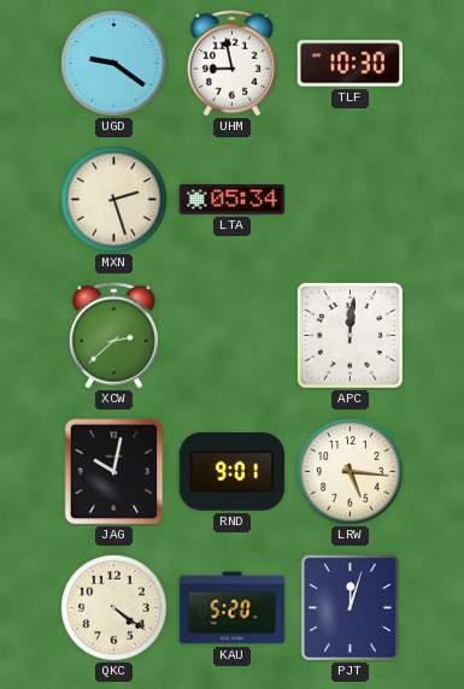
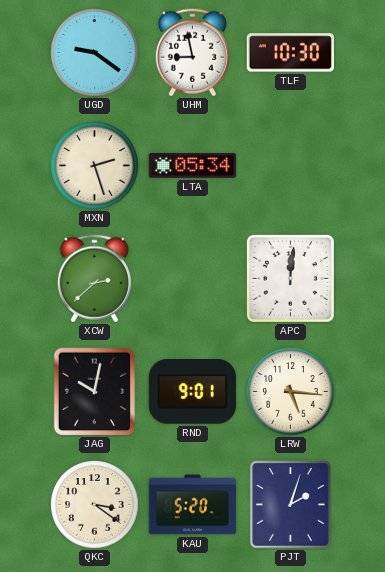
QKC: 4:21 -> 3:21 (95, 505)
PJT: 12:03 -> 2:03 (291, 505)
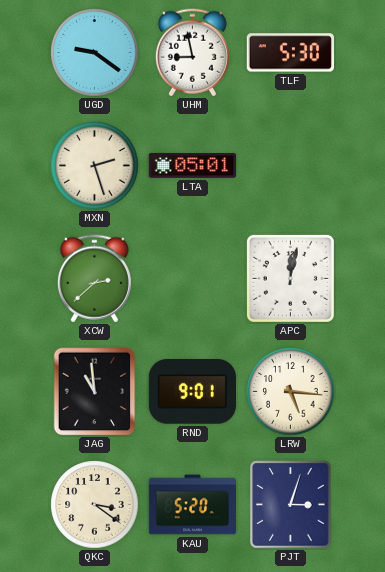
TLF: 10:30 -> 5:30 (290, 53)
LTA: 05:34 -> 05:01 (192, 166)
APC: 12:01 -> 12:02 (290, 278)
JAG: 10:02 -> 10:59 (95, 392)
PJT: 2:03 -> 3:03 (291, 505)
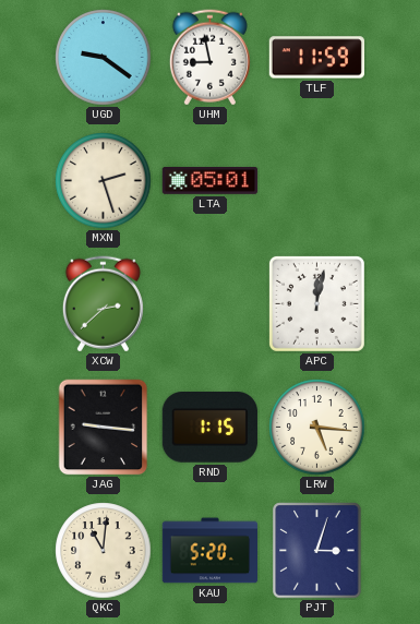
TLF: 5:30 -> 11:59 (316, 58)
JAG: 10:59 -> 9:16 (104, 428)
RND: 9:01 -> 1:15 (209, 428)
QKC: 3:21 -> 11:01 (104, 551)
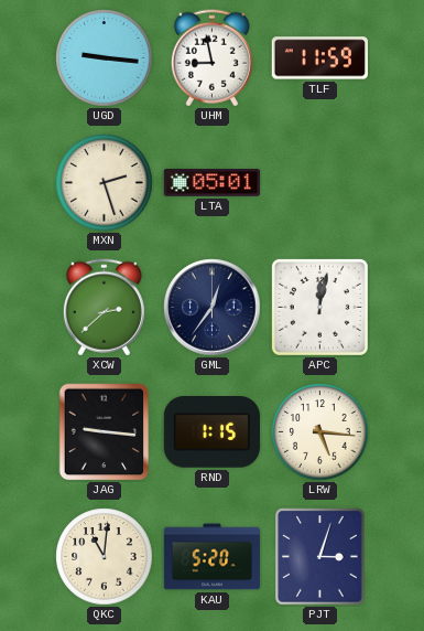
UGD: 9:21 -> 9:16 (105, 58)
GML: none -> 12:36 (213, 308)
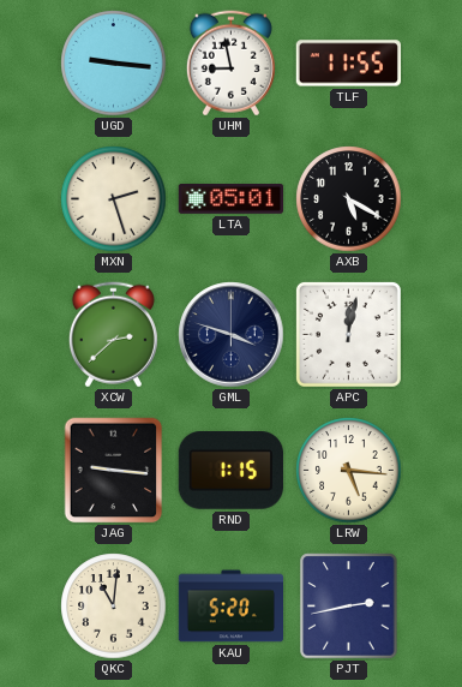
TLF: 11:59 -> 11:55 (348, 64)
AXB: none -> 5:20 (349, 199)
GML: 12:36 -> 3:48 (232, 335)
PJT: 3:03 -> 2:43 (349, 607)
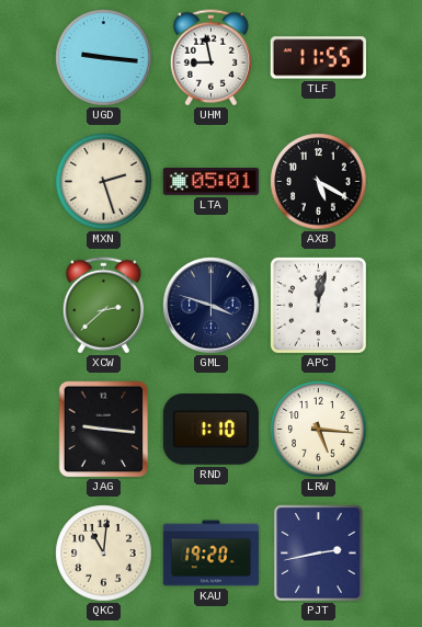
RND: 1:15 -> 1:10 (210, 430)
KAU: 5:20 -> 19:20 (210, 554)
